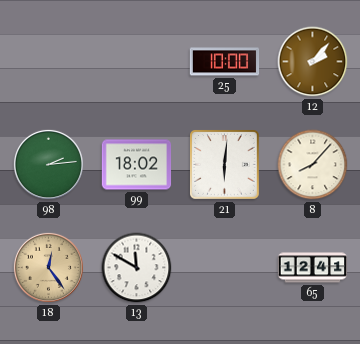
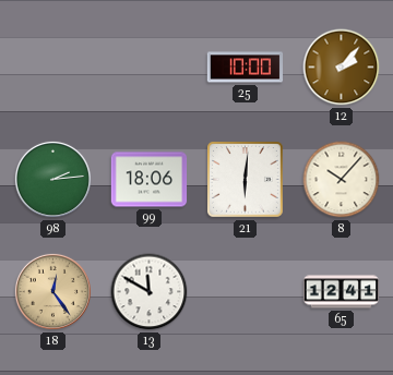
99: 18:02 -> 18:06 (150, 180)
8: 8:07 -> 10:07 (342, 180)
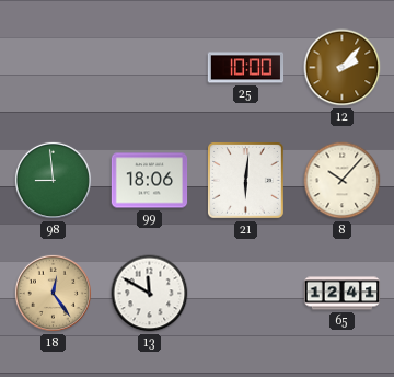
98: 2:14 -> 8:59 (53, 180)
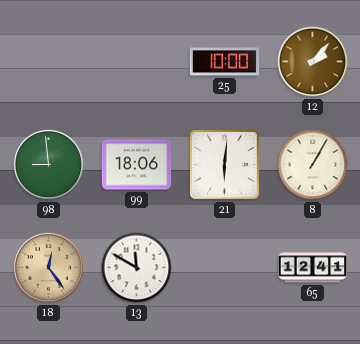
8: 10:07 -> 1:05 (313, 165)
